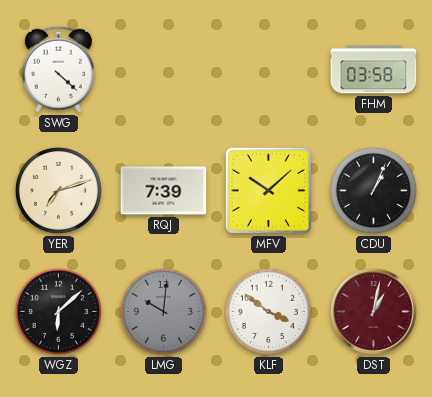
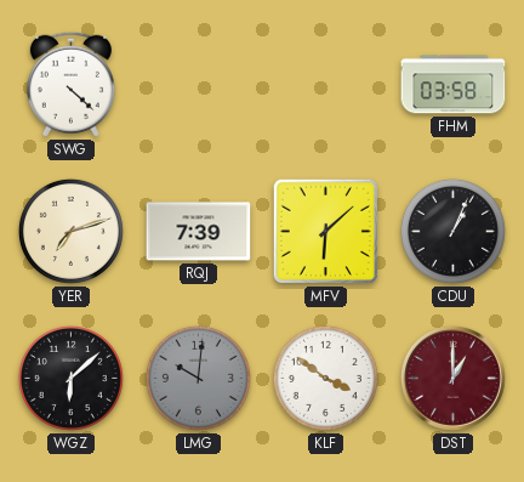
MFV: 10:08 -> 6:08 (325, 231)
DST: 1:02 -> 1:00 (452, 378)
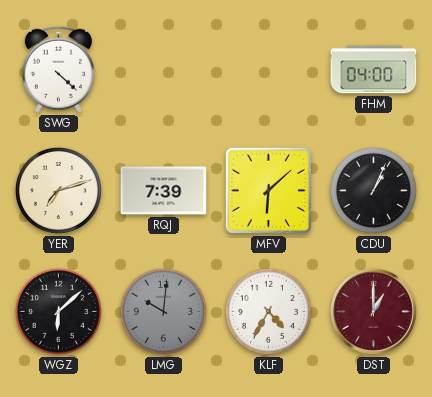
FHM: 03:58 -> 04:00 (374, 70)
KLF: 3:51 -> 4:35 (268, 311)
